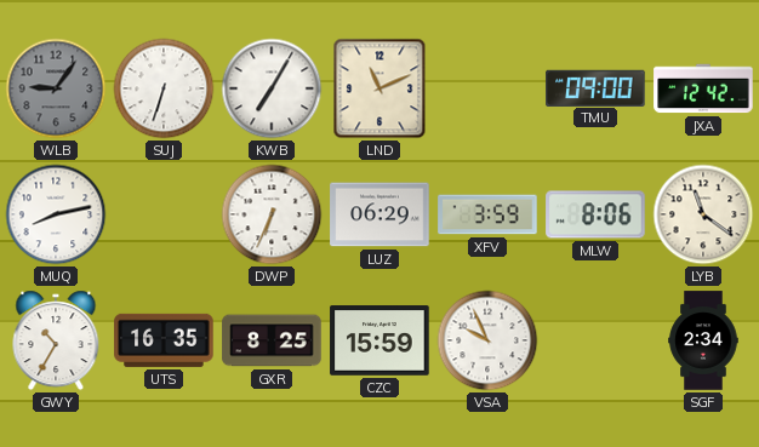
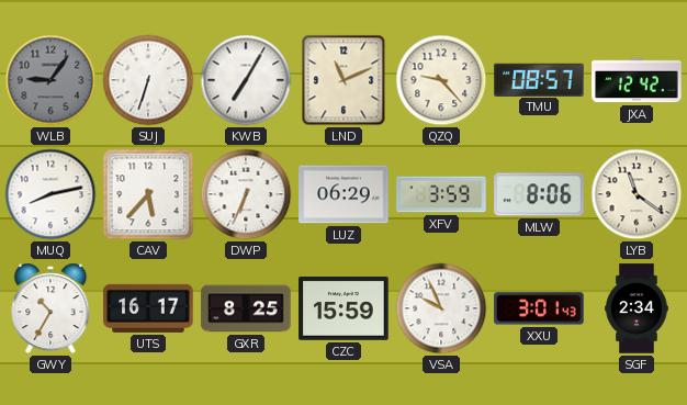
QZQ: none -> 9:23 (441, 80)
TMU: 09:00 -> 08:57 (539, 79)
CAV: none -> 5:37 (148, 194)
UTS: 16:35 -> 16:17 (148, 308)
XXU: none -> 3:01 (539, 308)
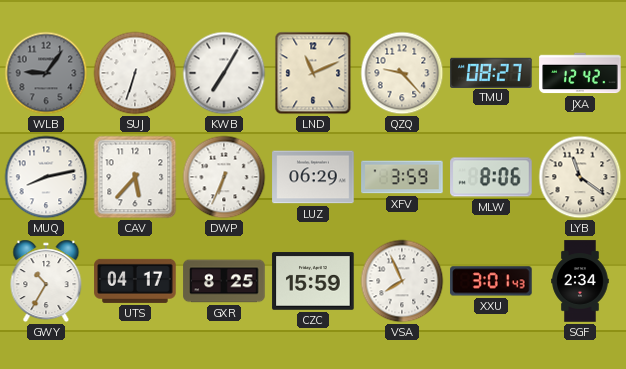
TMU: 08:57 -> 08:27 (491, 72)
UTS: 16:17 -> 04:17 (135, 281)
VSA: 9:56 -> 7:56 (402, 281)
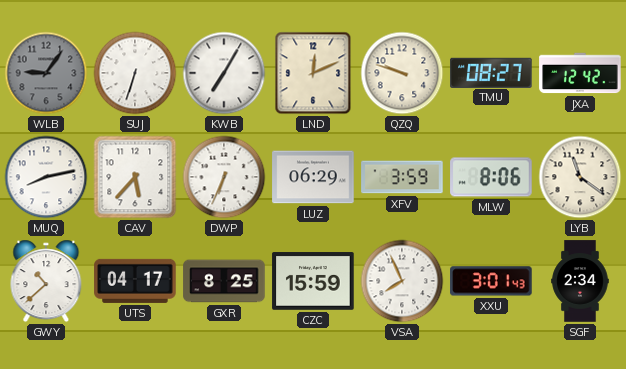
LND: 11:11 -> 12:11 (313, 73)
QZQ: 9:23 -> 9:48 (402, 73)
GWY: 10:35 -> 10:38 (46, 281)
